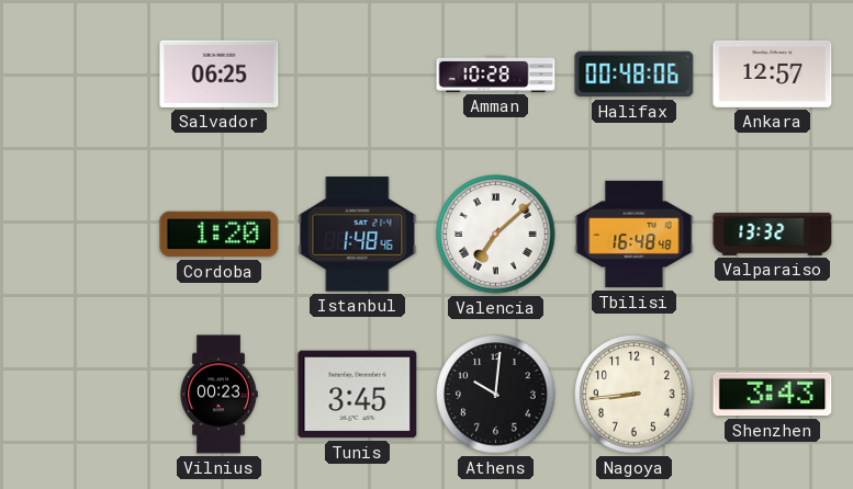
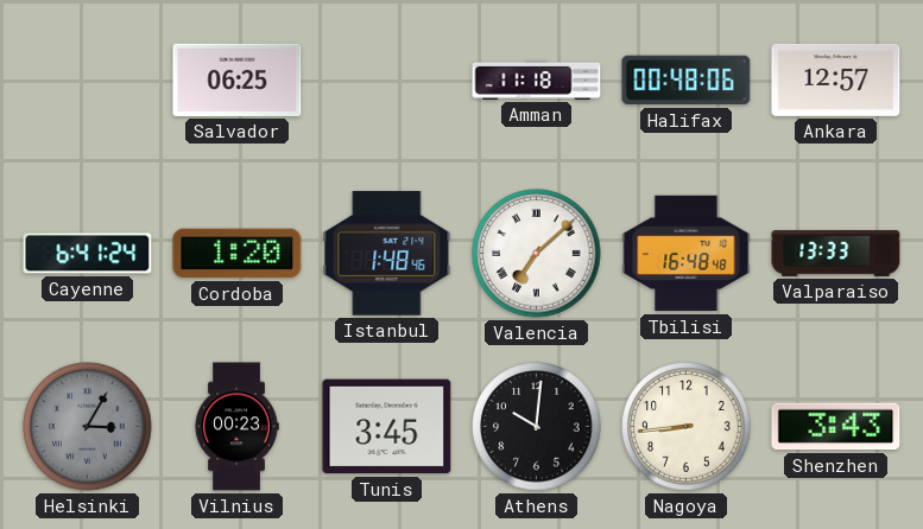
Amman: 10:28 -> 11:18 (537, 79)
Cayenne: none -> 6:41 (88, 254)
Valparaiso: 13:32 -> 13:33 (836, 253)
Helsinki: none -> 3:05 (88, 427)
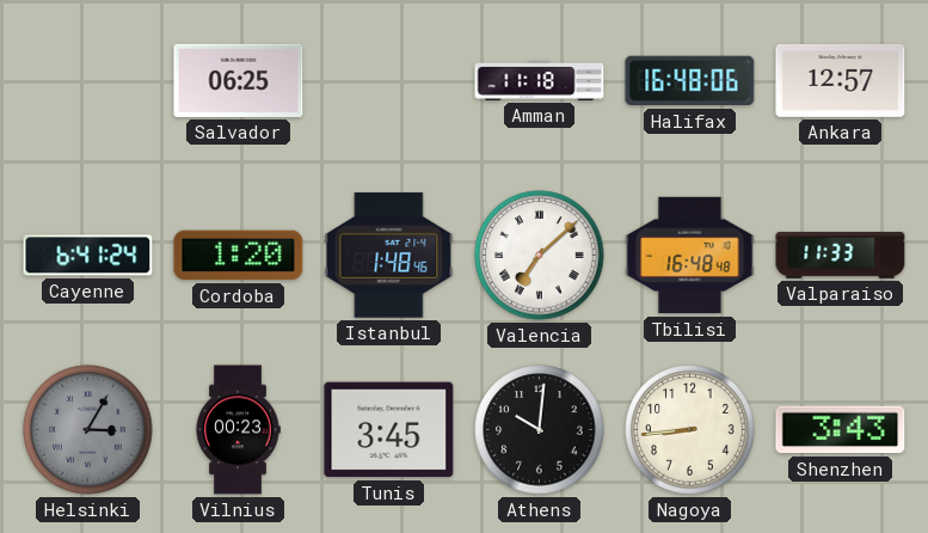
Halifax: 00:48 -> 16:48 (690, 81)
Valparaiso: 13:33 -> 11:33 (841, 255)
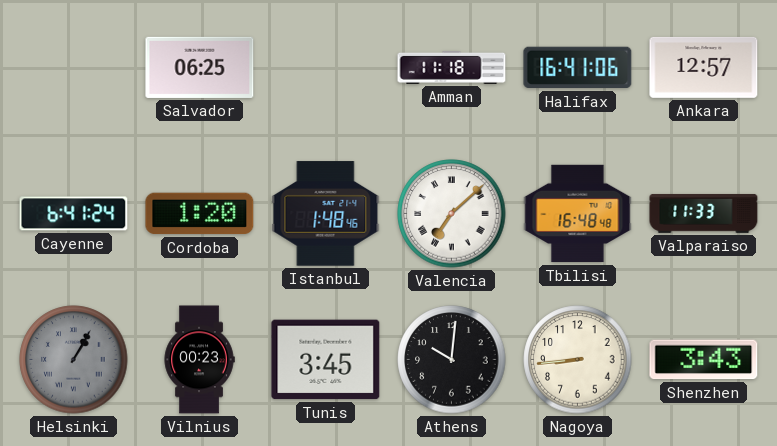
Halifax: 16:48 -> 16:41 (578, 68)
Helsinki: 3:05 -> 1:05 (74, 360)
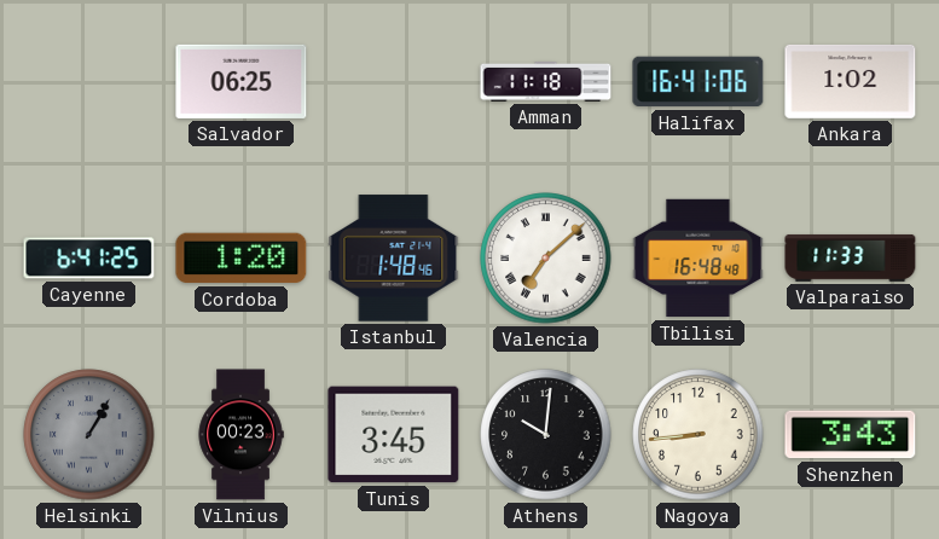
Ankara: 12:57 -> 1:02 (851, 81)
Cayenne: 6:41:24 -> 6:41:25 (89, 259)
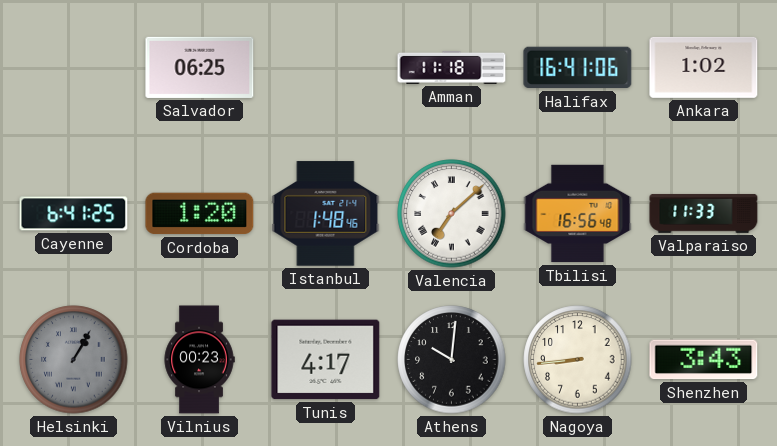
Tbilisi: 16:48 -> 16:56 (578, 214)
Tunis: 3:45 -> 4:17 (326, 360)
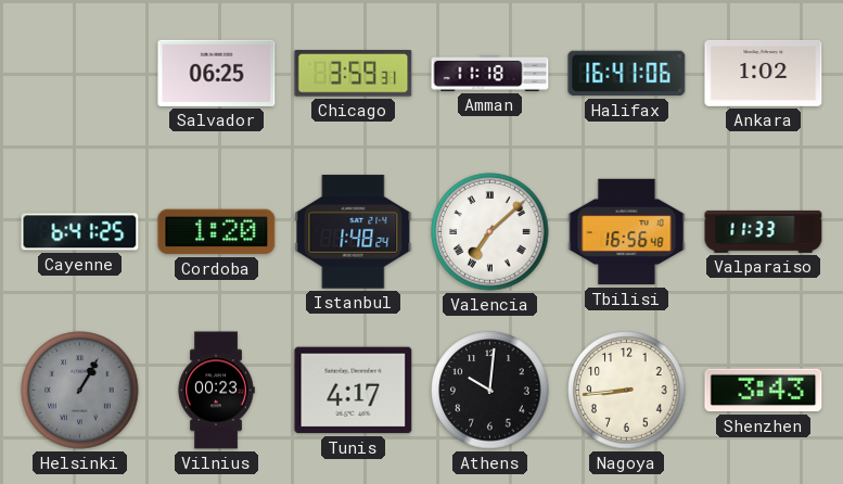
Chicago: none -> 3:59 (354, 74)
Istanbul: 1:48:46 -> 1:48:24 (354, 232)
